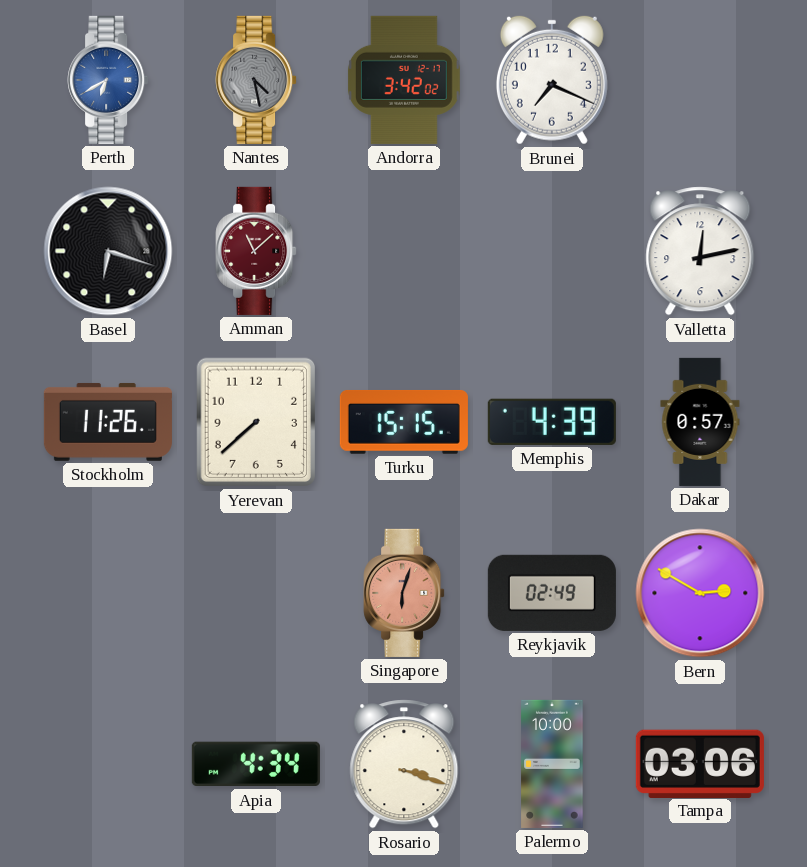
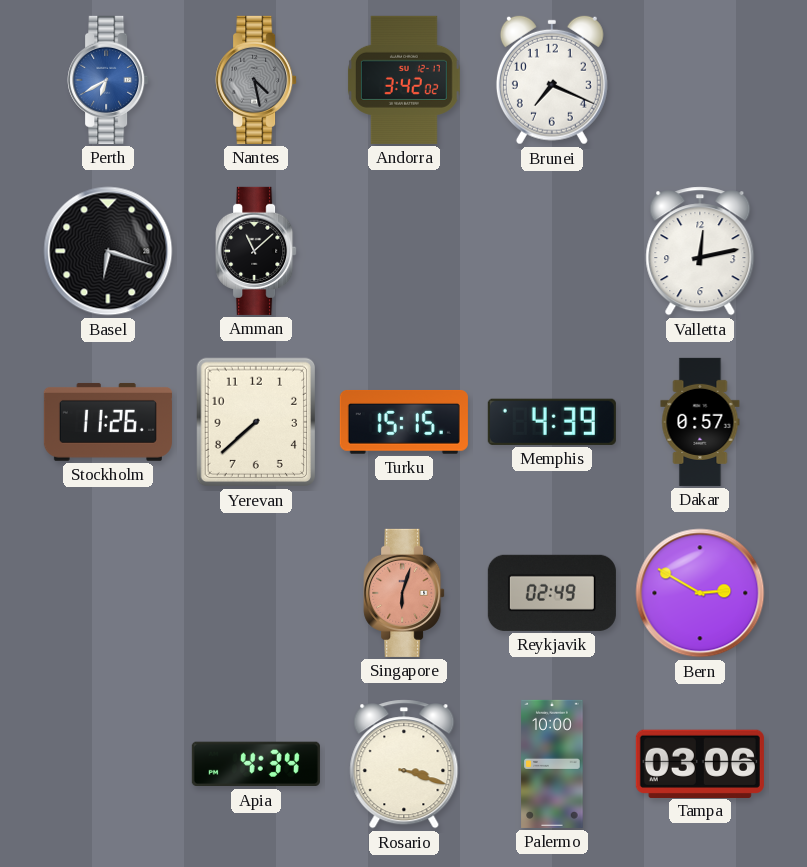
Amman dial: burgundy -> black (256, 251)
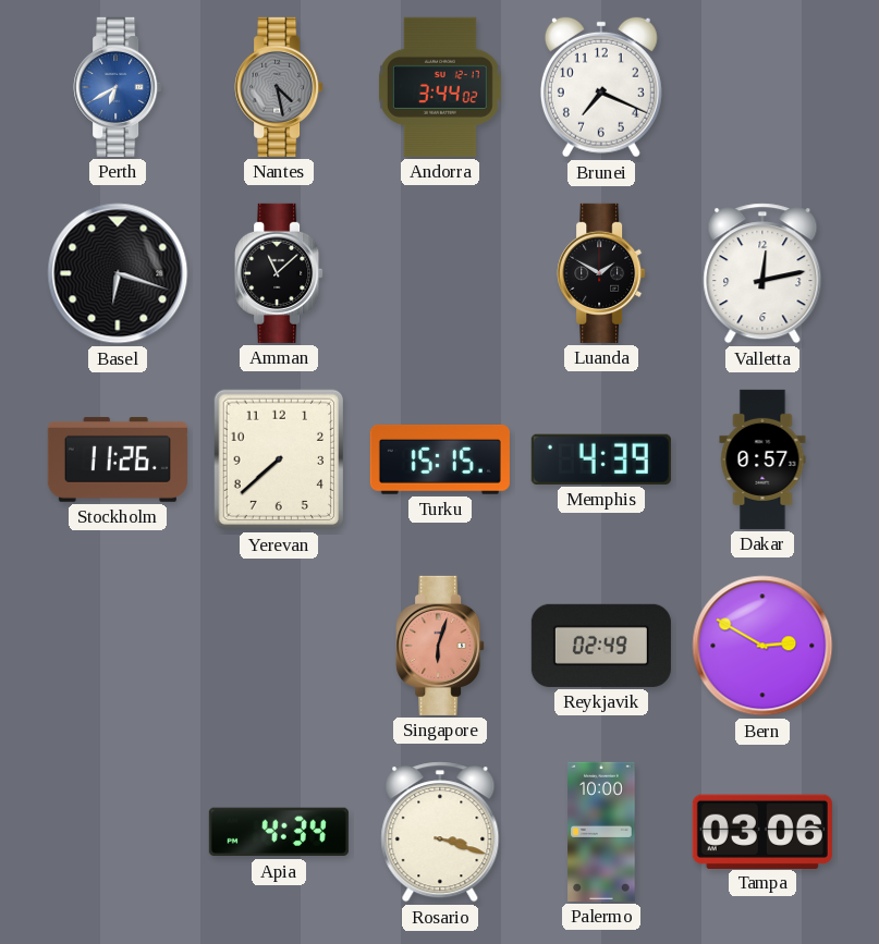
Andorra: 3:42 -> 3:44 (440, 87)
Luanda: none -> 1:50 (601, 273)
